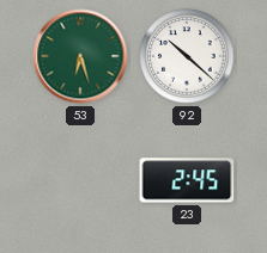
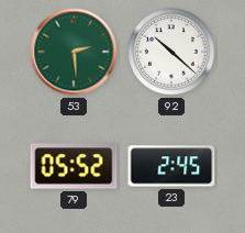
53: 6:27 -> 2:29 (74, 52)
79: none -> 05:52 (74, 166)
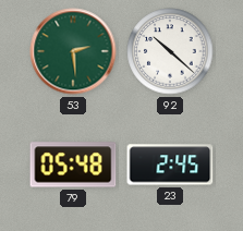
79: 05:52 -> 05:48 (73, 165)
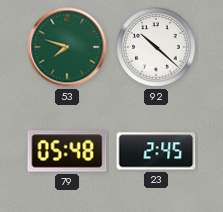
53: 2:29 -> 7:48 (67, 47)
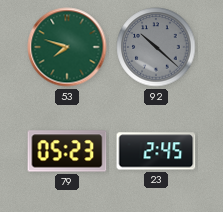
92 dial: white -> grey (156, 47)
79: 05:48 -> 05:23 (67, 151)
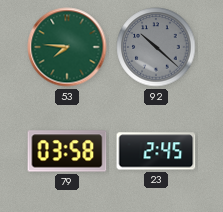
53: 7:48 -> 7:46 (67, 47)
79: 05:23 -> 03:58 (67, 151)
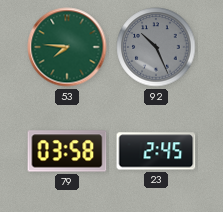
92: 10:22 -> 10:26 (156, 47)
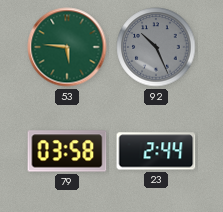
53: 7:46 -> 5:46 (67, 47)
23: 2:45 -> 2:44 (156, 151)
